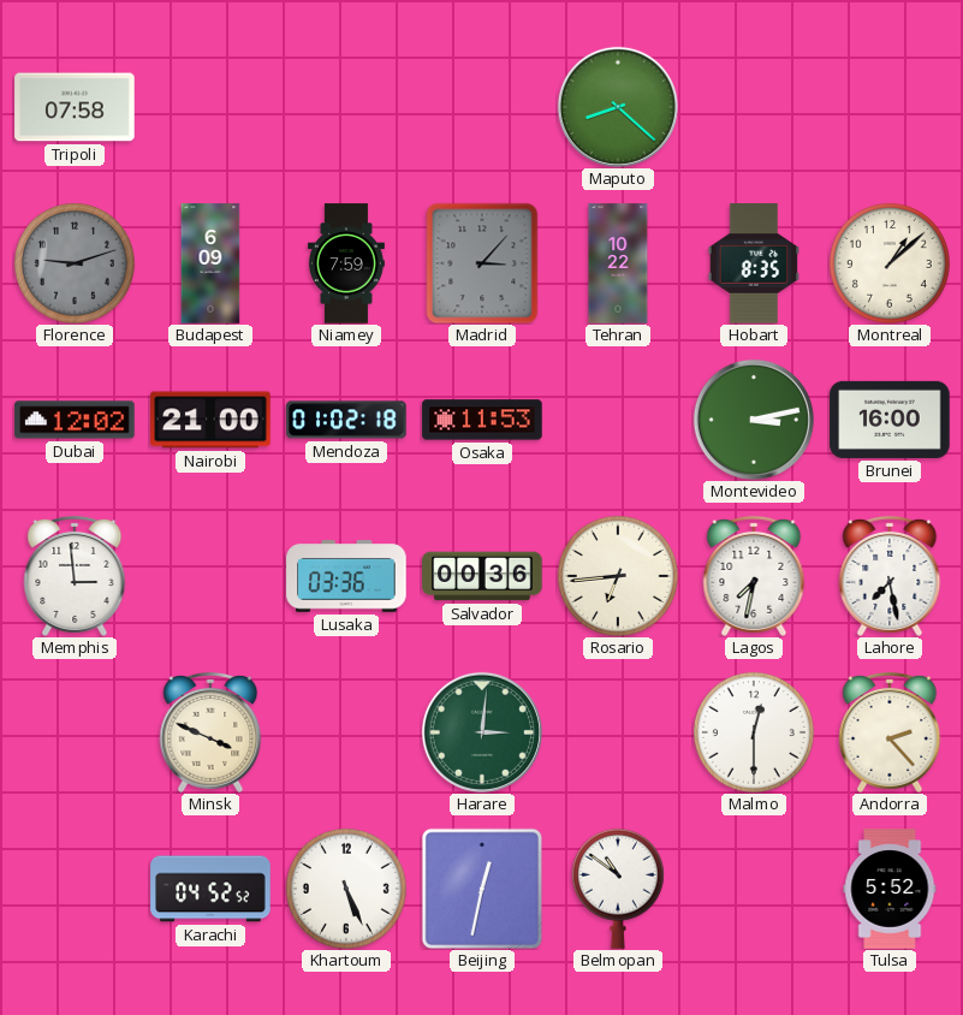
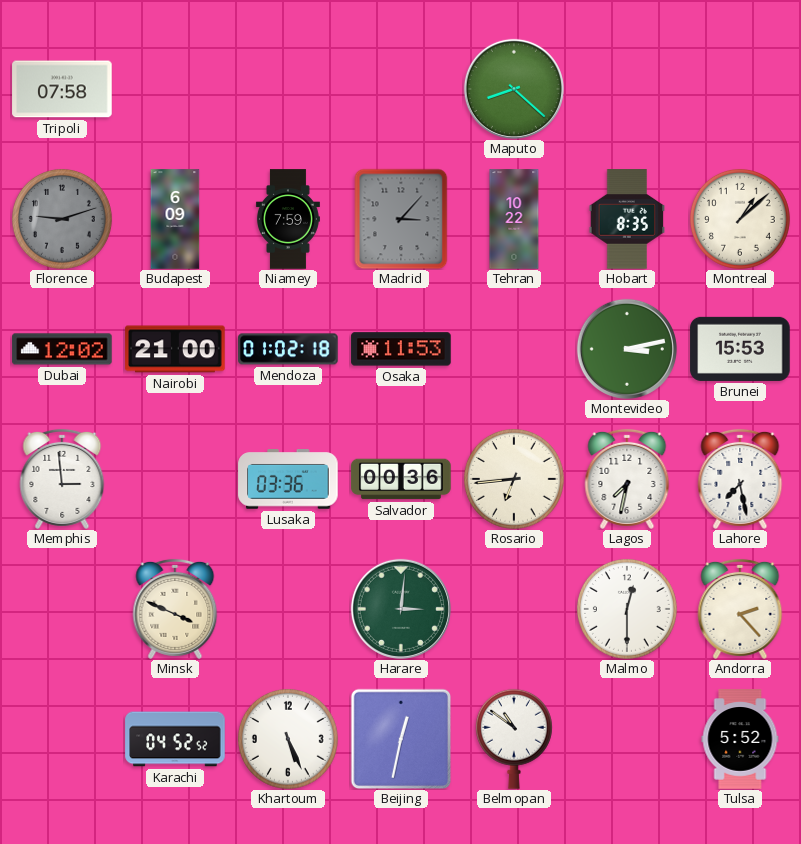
Brunei: 16:00 -> 15:53 (740, 349)
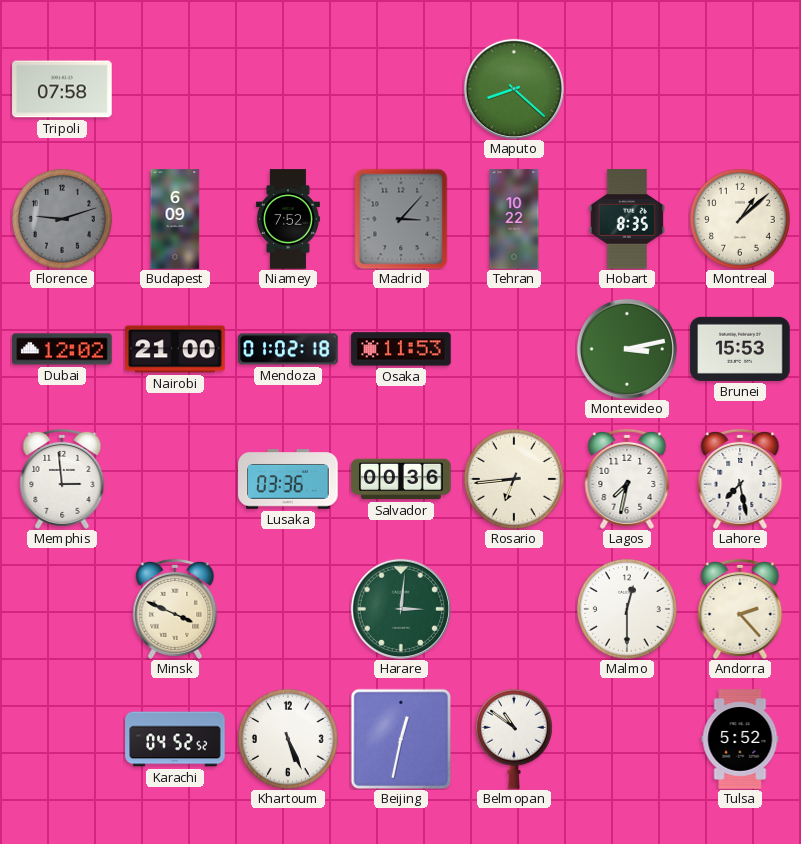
Niamey: 7:59 -> 7:52 (288, 219)
